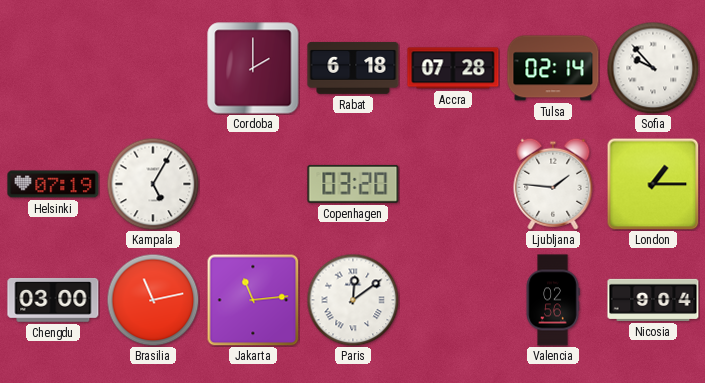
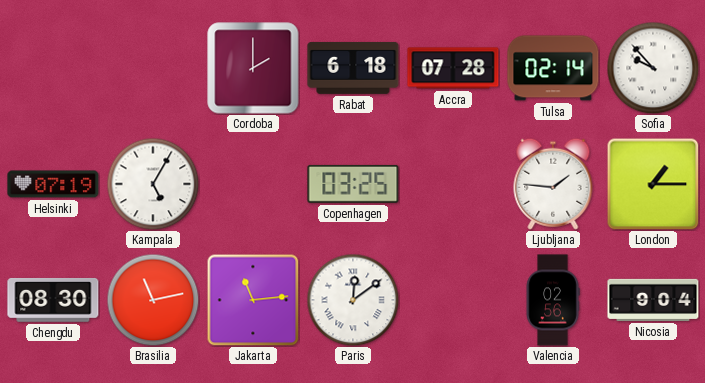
Copenhagen: 03:20 -> 03:25 (353, 184)
Chengdu: 03:00 -> 08:30 (53, 300)
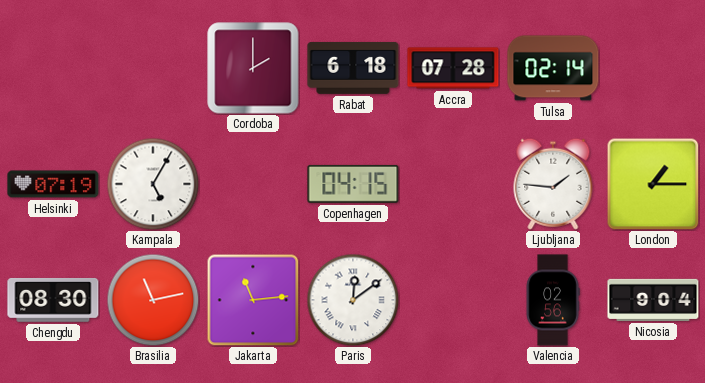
Sofia: 9:53 -> none (653, 68)
Copenhagen: 03:25 -> 04:15 (353, 184)
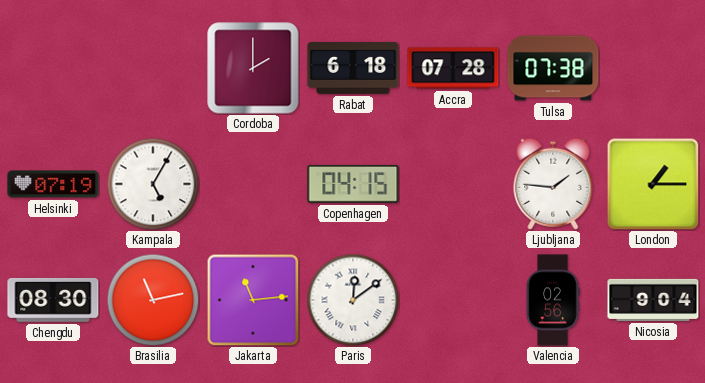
Tulsa: 02:14 -> 07:38 (553, 68)
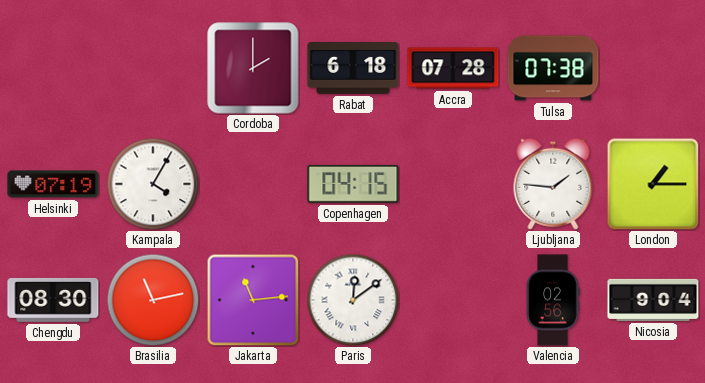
Kampala: 5:05 -> 4:05 (153, 184)
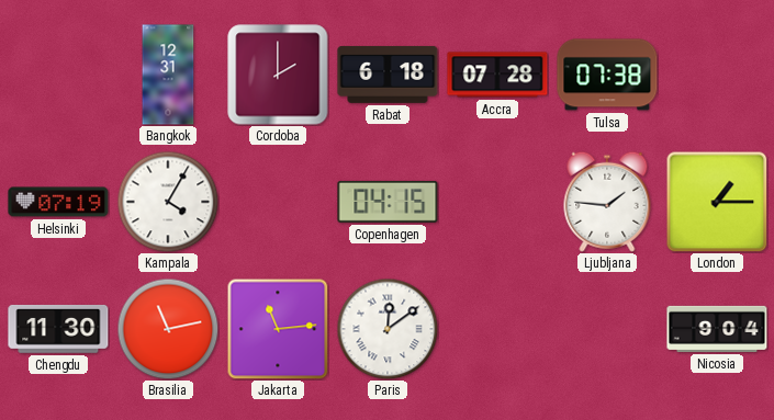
Bangkok: none -> 12:31 (168, 75)
Chengdu: 08:30 -> 11:30 (58, 329)
Valencia: 02:56 -> none (553, 300)
